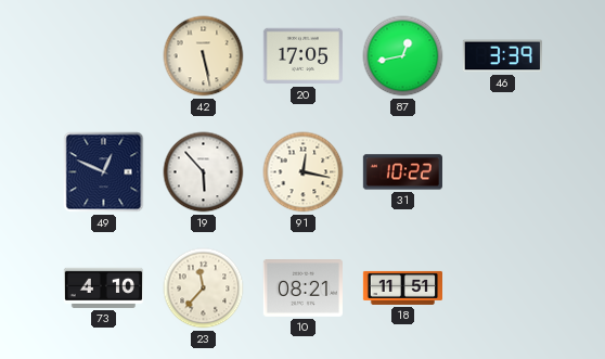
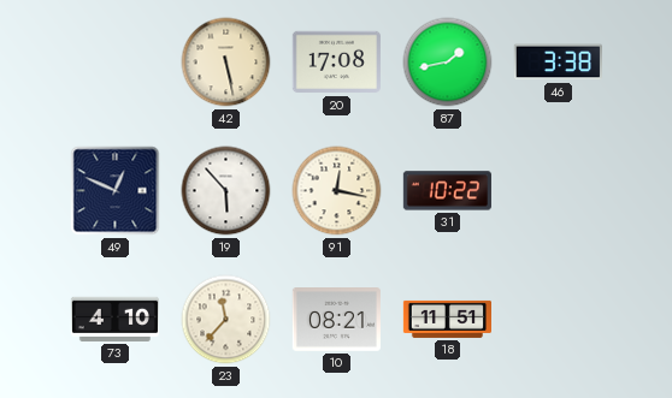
20: 17:05 -> 17:08 (336, 63)
87: 12:43 -> 1:43 (448, 63)
46: 3:39 -> 3:38 (558, 63)
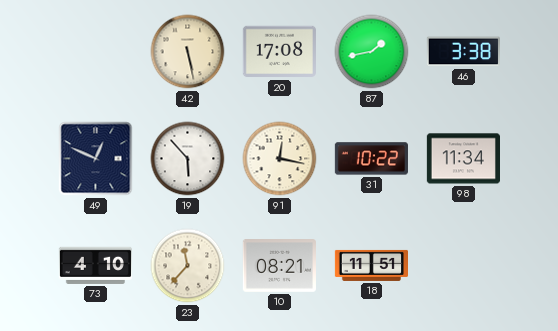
98: none -> 11:34 (463, 159)
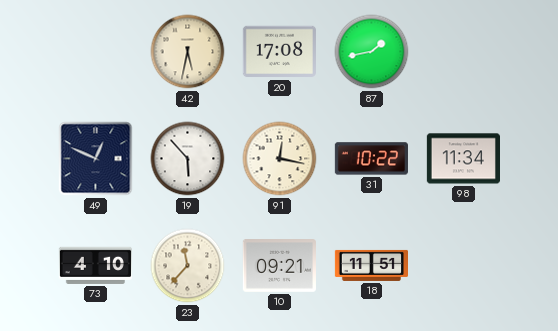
42: 5:28 -> 5:32 (188, 52)
46: 3:38 -> none (463, 52)
10: 08:21 -> 09:21 (279, 266)
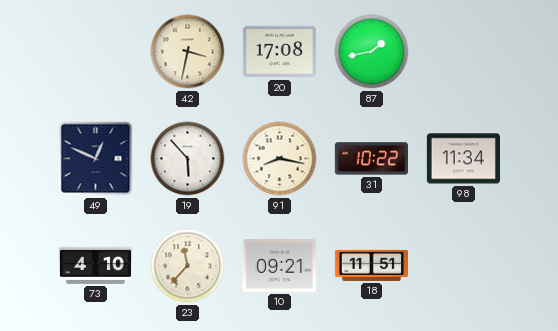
42: 5:32 -> 3:32 (188, 52)
91: 12:17 -> 8:17 (280, 159)
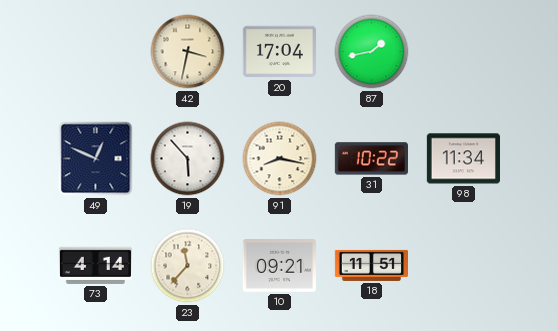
20: 17:08 -> 17:04 (279, 52)
73: 4:10 -> 4:14 (95, 265)
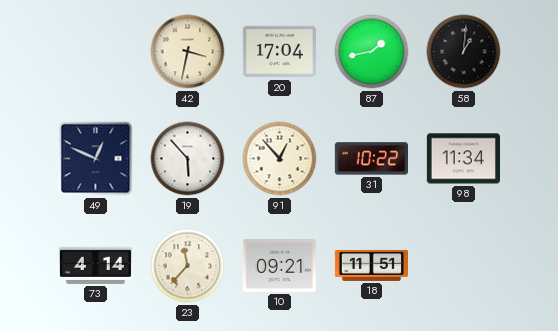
58: none -> 1:01 (464, 52)
91: 8:17 -> 12:53 (280, 159)
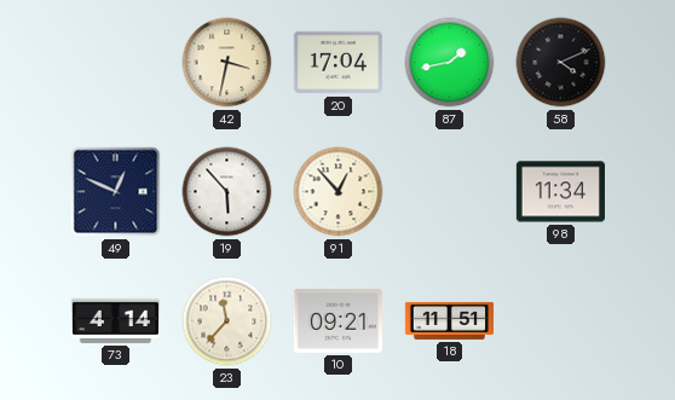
58: 1:01 -> 4:11 (561, 63)
31: 10:22 -> none (371, 159)
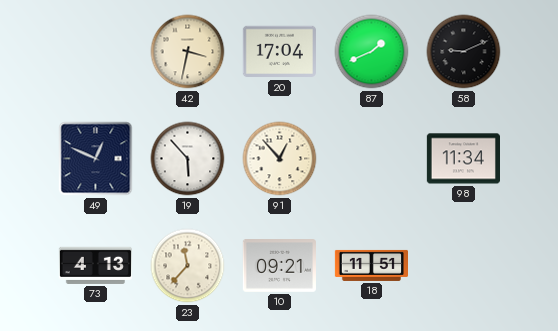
87: 1:43 -> 1:41 (372, 52)
58: 4:11 -> 9:11 (464, 52)
73: 4:14 -> 4:13 (95, 265)
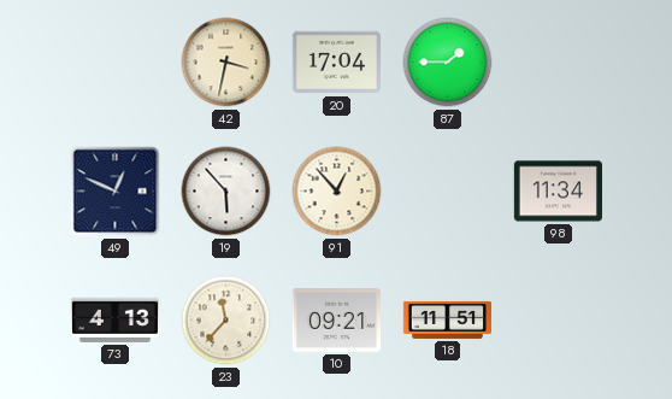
87: 1:41 -> 1:45 (448, 63)
58: 9:11 -> none (464, 52)
